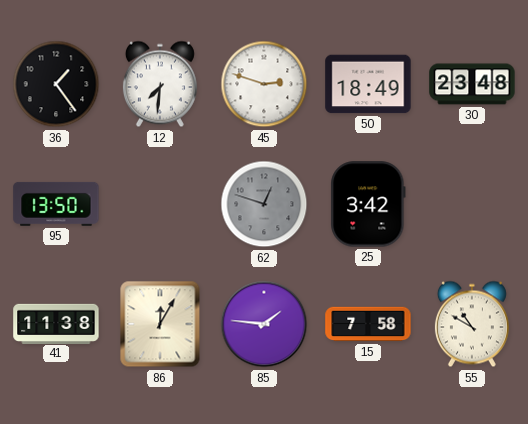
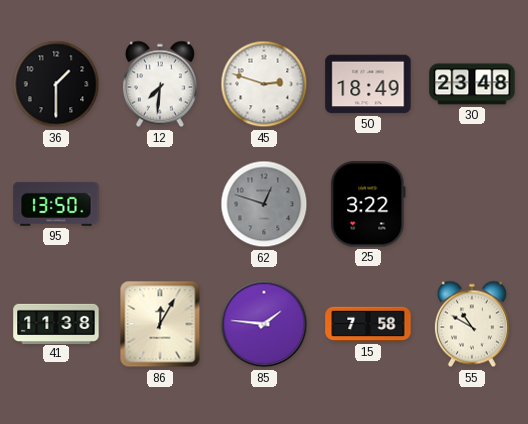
36: 1:24 -> 1:30 (56, 84)
25: 3:42 -> 3:22 (368, 204)
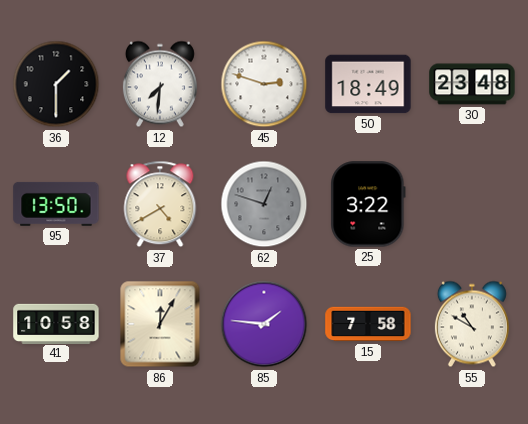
37: none -> 4:40 (160, 204)
41: 11:38 -> 10:58 (56, 323)
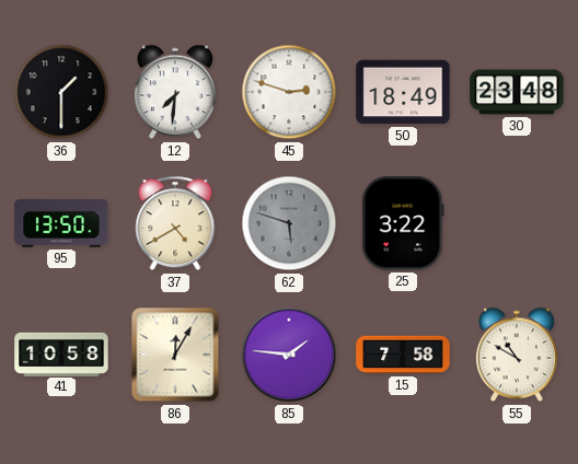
62: 12:48 -> 5:48 (289, 223)
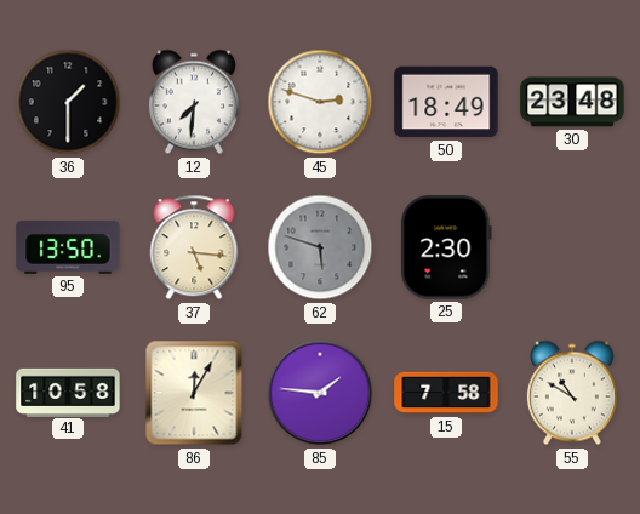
37: 4:40 -> 5:16 (194, 247)
25: 3:22 -> 2:30 (446, 247)
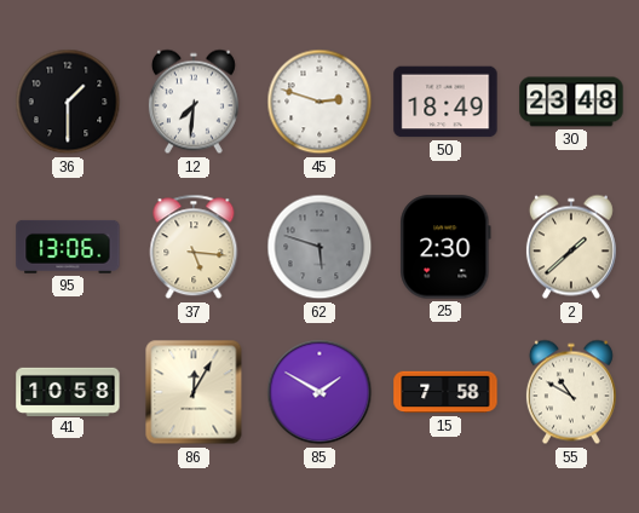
95: 13:50 -> 13:06 (68, 247)
2: none -> 1:38 (571, 247)
85: 1:46 -> 1:50 (319, 392)
